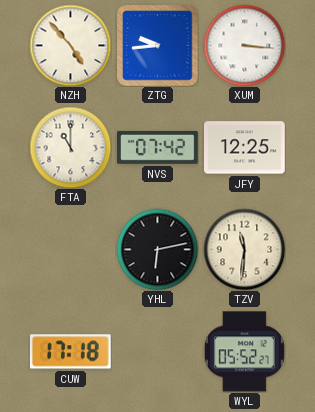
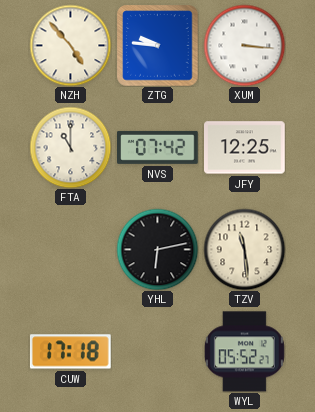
ZTG: 9:44 -> 9:46 (157, 45)
TZV: 11:31 -> 11:29 (244, 249)
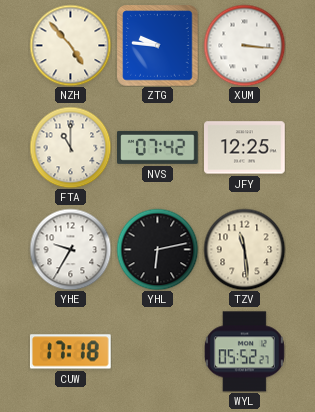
YHE: none -> 9:35 (70, 249)
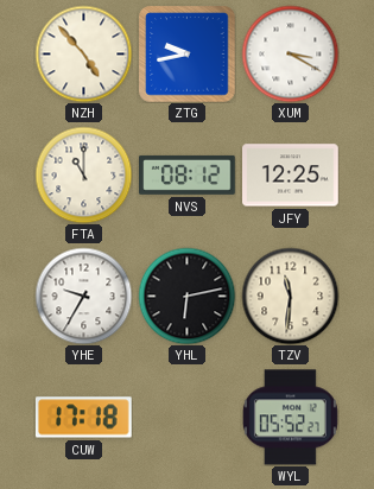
ZTG: 9:46 -> 9:43 (186, 53)
XUM: 3:16 -> 3:20 (290, 53)
NVS: 07:42 -> 08:12 (188, 174)
TZV: 11:29 -> 11:31 (290, 296)
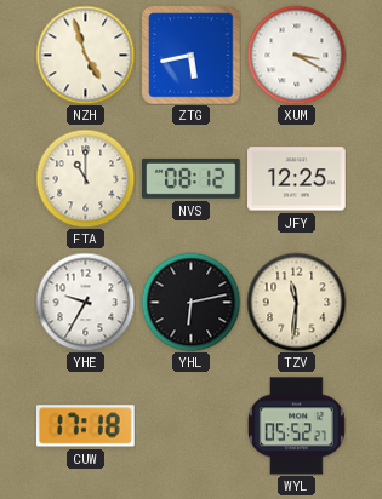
NZH: 4:53 -> 4:57 (85, 55)
ZTG: 9:43 -> 5:43 (190, 55)
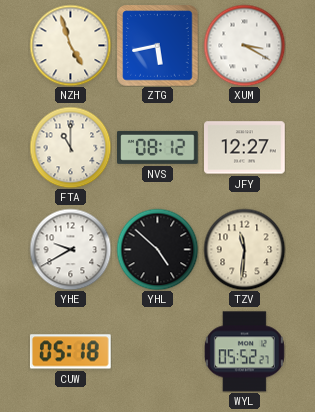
JFY: 12:25 -> 12:27 (245, 148)
YHE: 9:35 -> 9:40 (70, 249)
YHL: 6:13 -> 4:52 (157, 249)
CUW: 17:18 -> 05:18 (71, 352)
